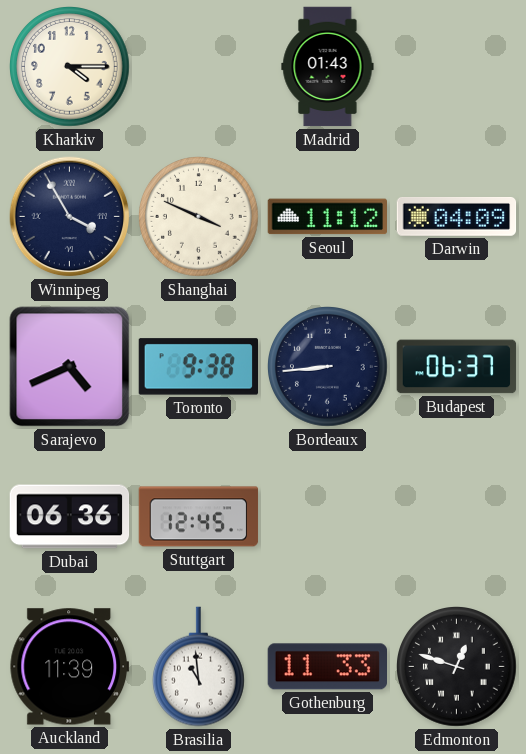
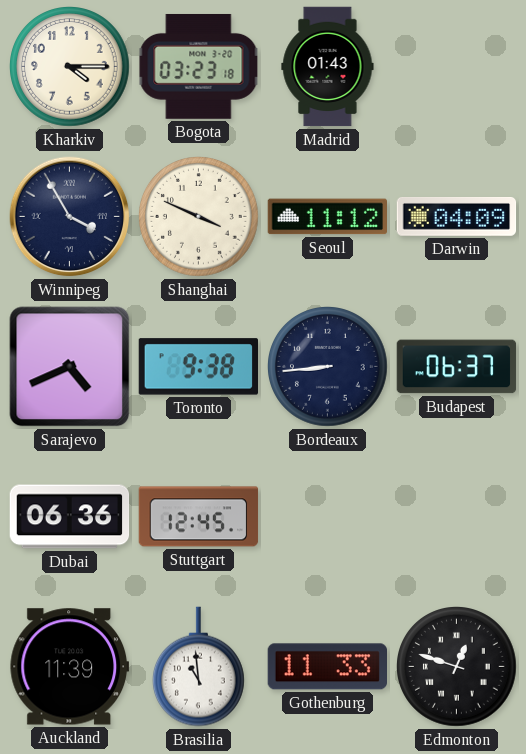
Bogota: none -> 03:23 (199, 66)
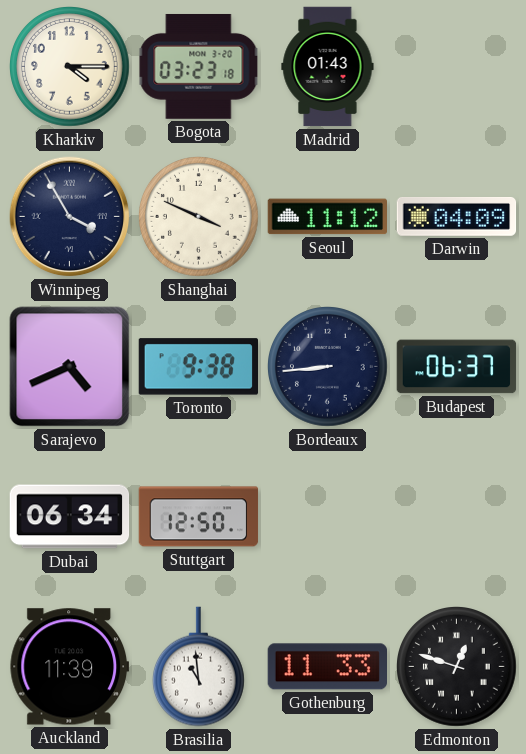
Dubai: 06:36 -> 06:34 (70, 517)
Stuttgart: 12:45 -> 12:50 (199, 517)
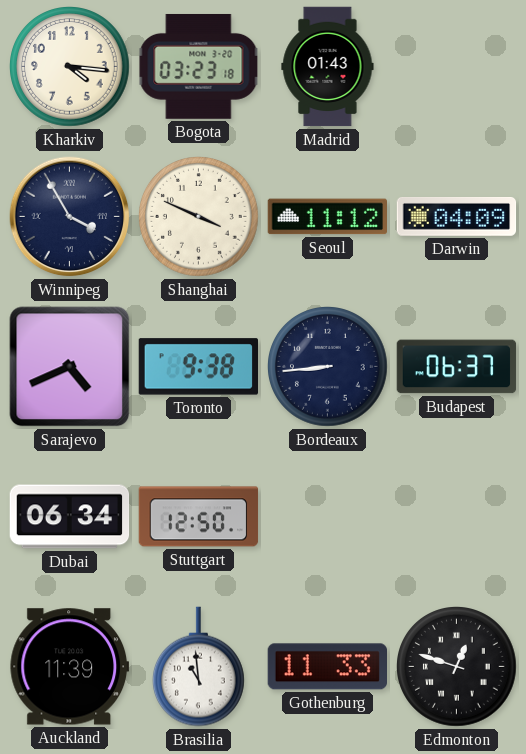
Kharkiv: 4:15 -> 4:16 (70, 67)
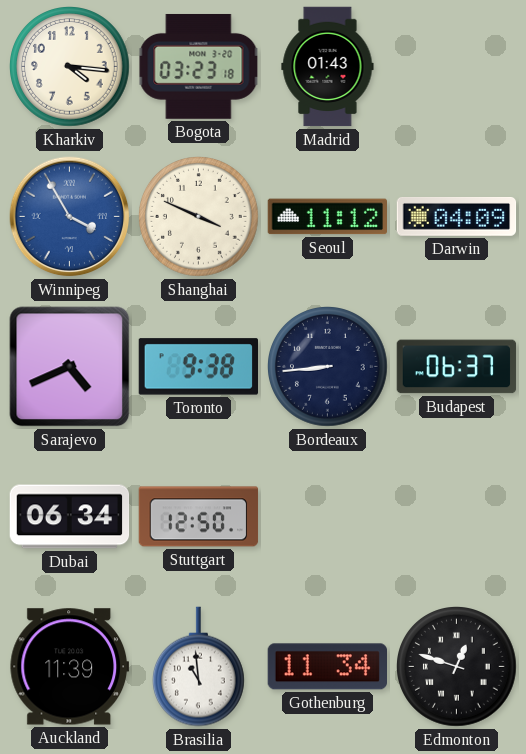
Winnipeg dial: navy -> blue (70, 217)
Gothenburg: 11:33 -> 11:34 (327, 667)
